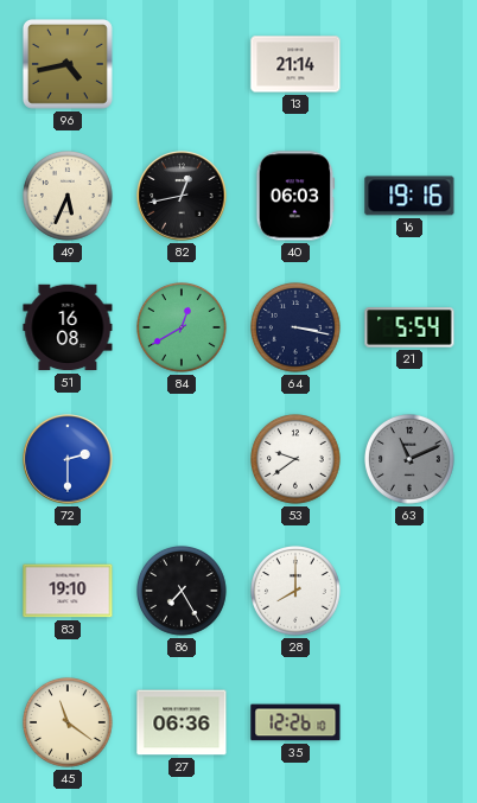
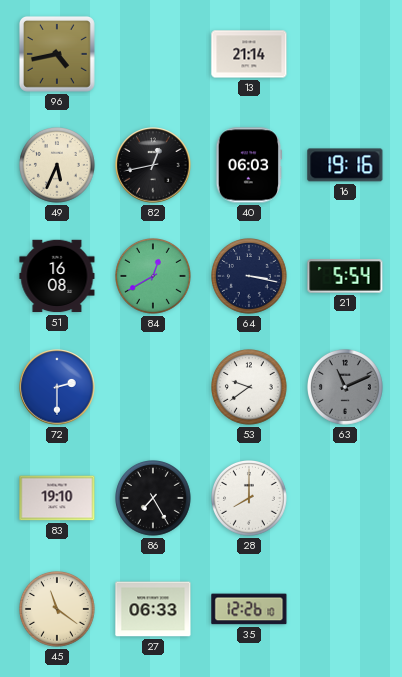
27: 06:36 -> 06:33 (153, 609)
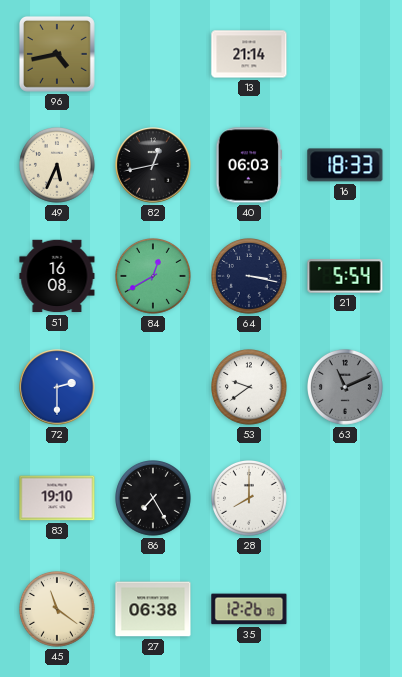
16: 19:16 -> 18:33 (345, 165)
27: 06:33 -> 06:38 (153, 609)
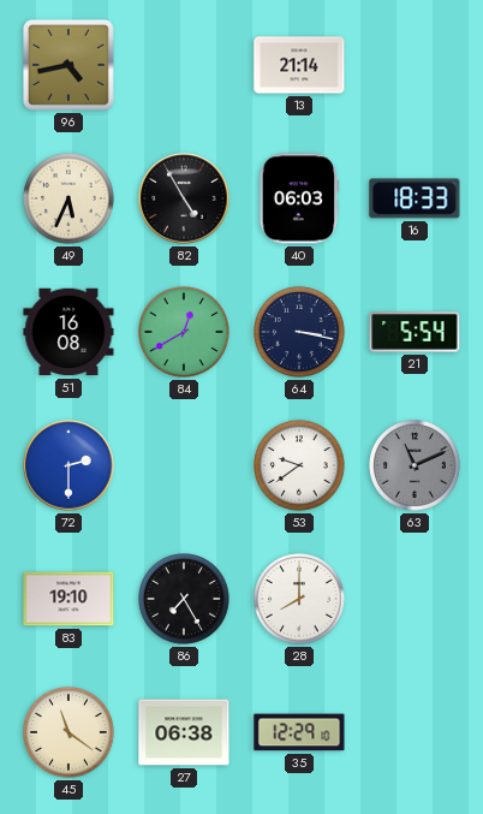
82: 12:43 -> 4:55 (184, 198)
35: 12:26 -> 12:29 (299, 732)
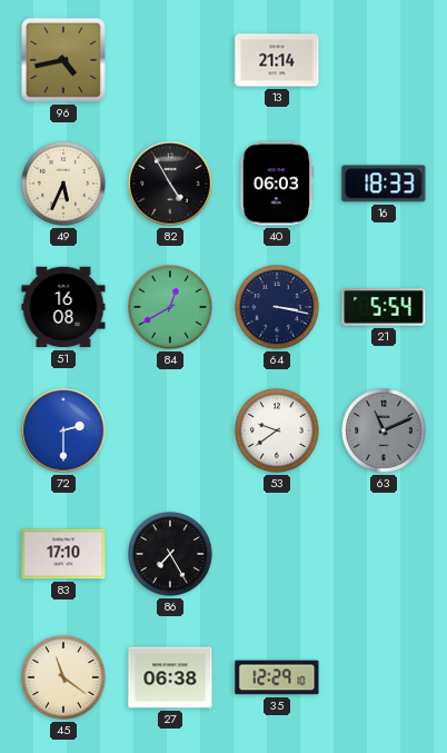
83: 19:10 -> 17:10 (63, 554)
28: 8:00 -> none (300, 600)
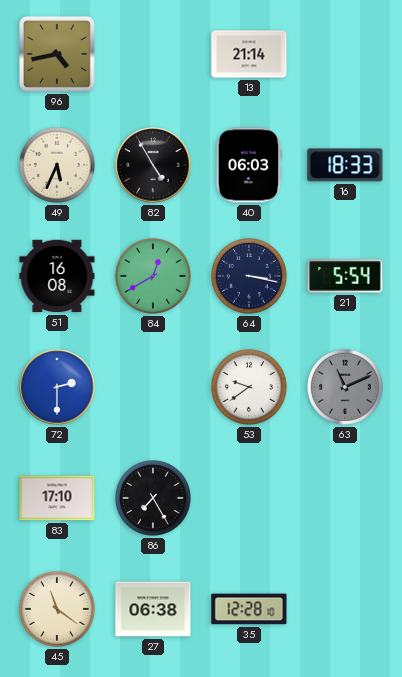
35: 12:29 -> 12:28 (249, 609)
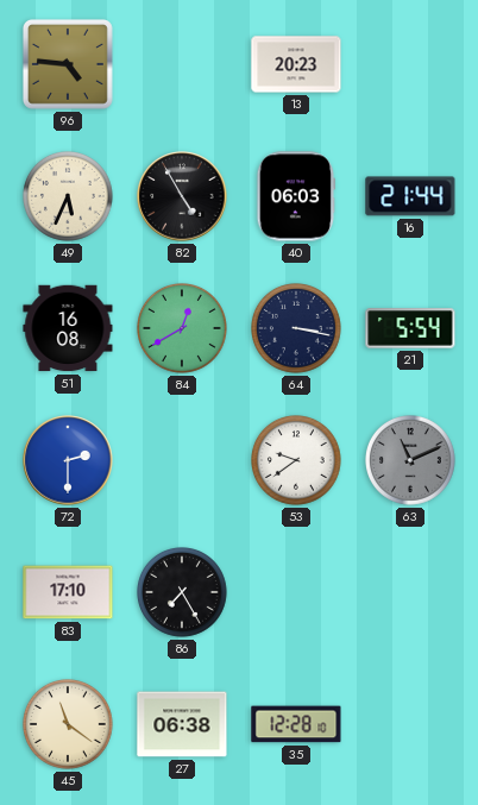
96: 4:43 -> 4:46 (68, 64)
13: 21:14 -> 20:23 (296, 64)
16: 18:33 -> 21:44 (410, 196)
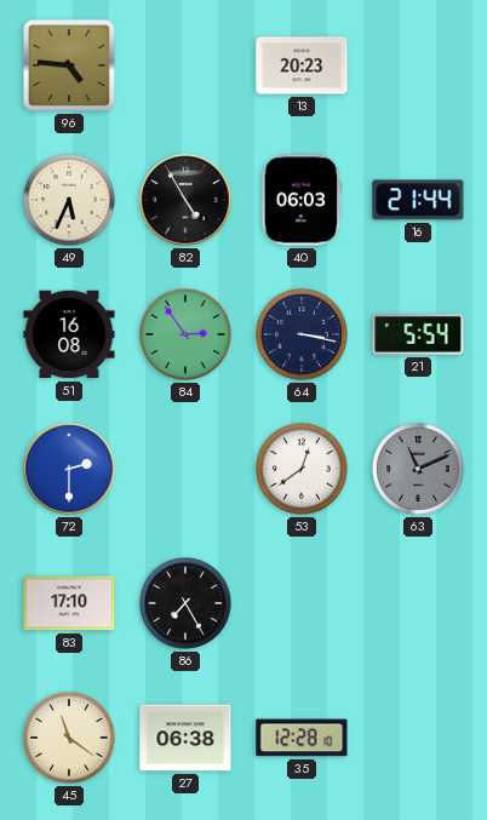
84: 12:40 -> 2:54 (187, 336)
53: 9:39 -> 12:39 (303, 470)
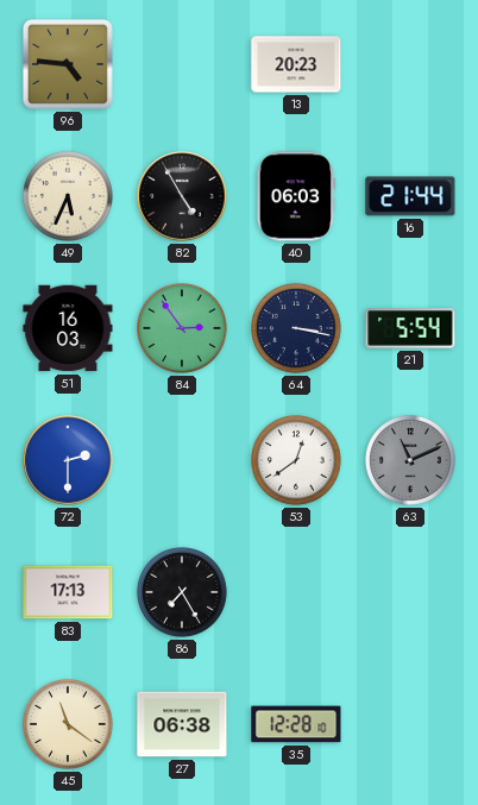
51: 16:08 -> 16:03 (68, 328)
83: 17:10 -> 17:13 (68, 592)
